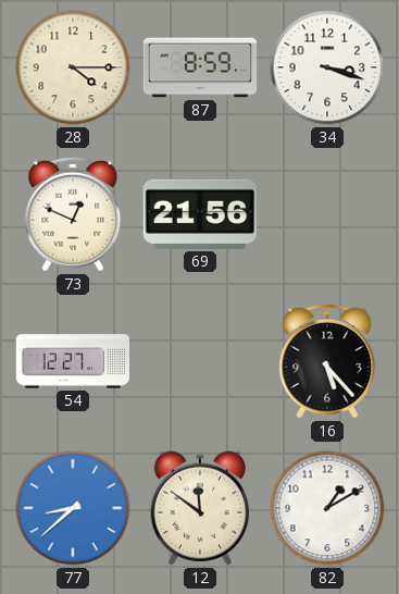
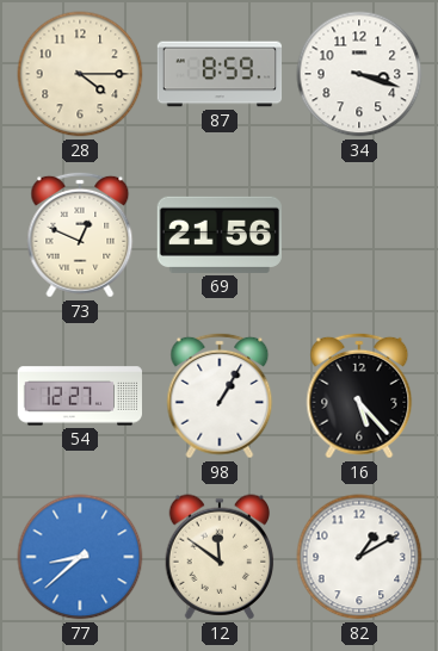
98: none -> 1:05 (220, 396)
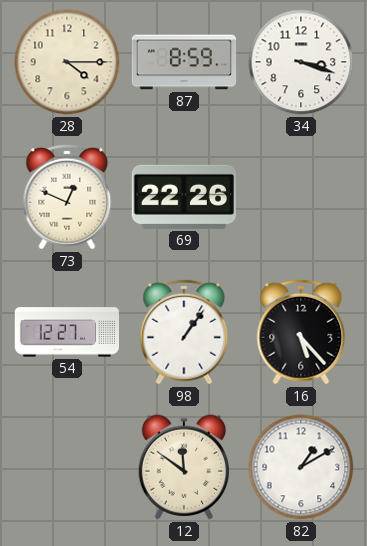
69: 21:56 -> 22:26 (184, 197)
98: 1:05 -> 1:06 (184, 332)
77: 8:38 -> none (80, 557)
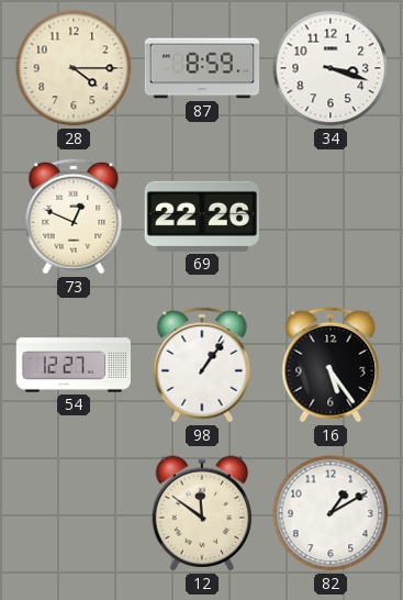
16: 5:23 -> 5:24 (331, 365)
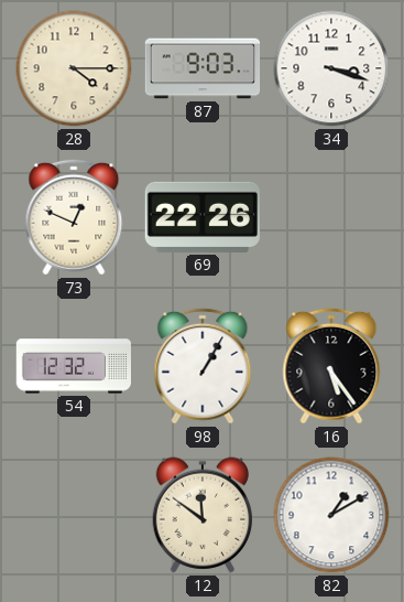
87: 8:59 -> 9:03 (203, 68)
54: 12:27 -> 12:32 (73, 366)
98: 1:06 -> 1:05 (203, 366)
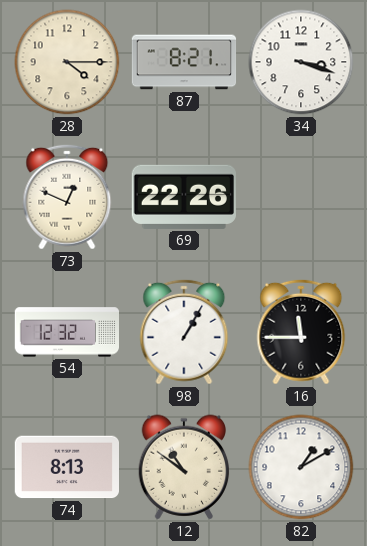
87: 9:03 -> 8:21 (184, 62)
16: 5:24 -> 11:45 (301, 332)
74: none -> 8:13 (66, 467)
12: 11:51 -> 10:51 (184, 467)
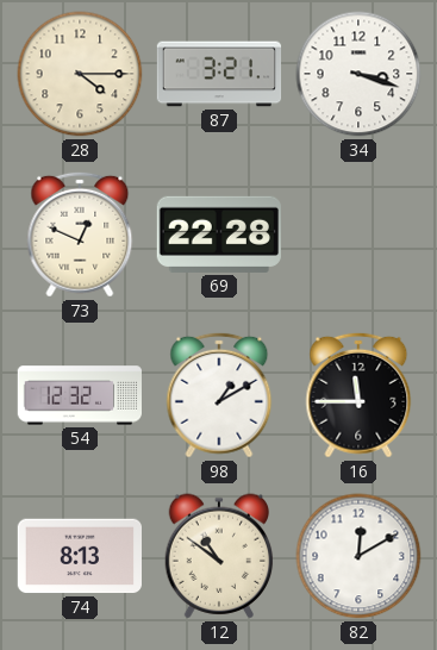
87: 8:21 -> 3:21 (219, 74)
69: 22:26 -> 22:28 (219, 235)
98: 1:05 -> 1:10 (219, 395)
82: 1:10 -> 12:10 (358, 556)
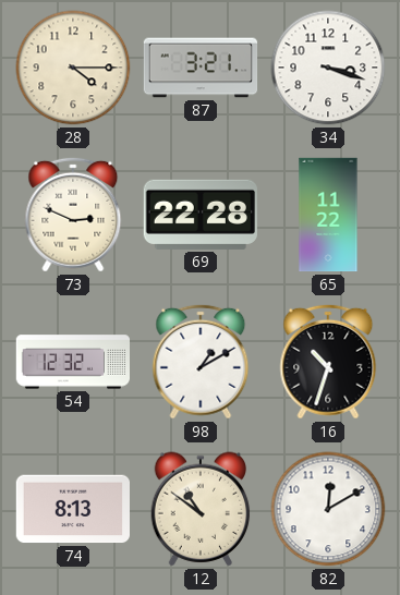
73: 12:49 -> 2:49 (73, 215)
65: none -> 11:22 (328, 215)
16: 11:45 -> 10:33 (328, 362)
